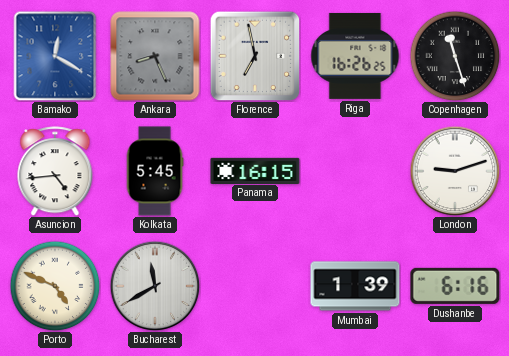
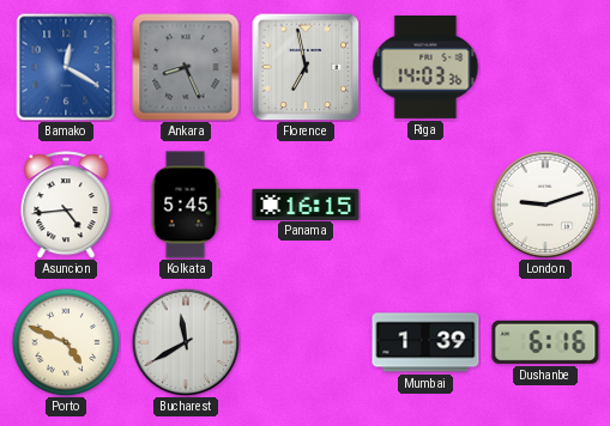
Riga: 16:26 -> 14:03 (425, 67)
Copenhagen: 11:27 -> none (455, 56)
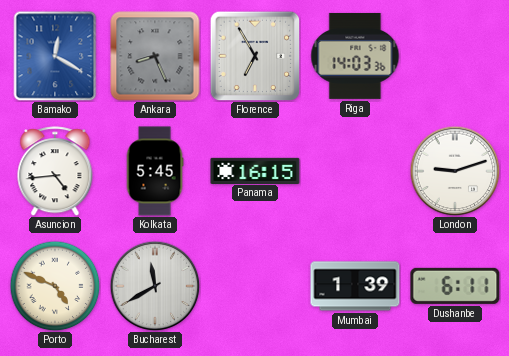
Florence: 6:58 -> 6:55 (255, 56)
Dushanbe: 6:16 -> 6:11 (455, 286)
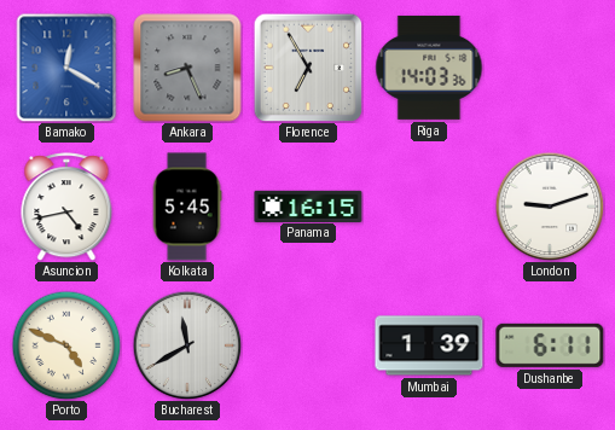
Asuncion: 4:44 -> 4:43 (66, 207)
